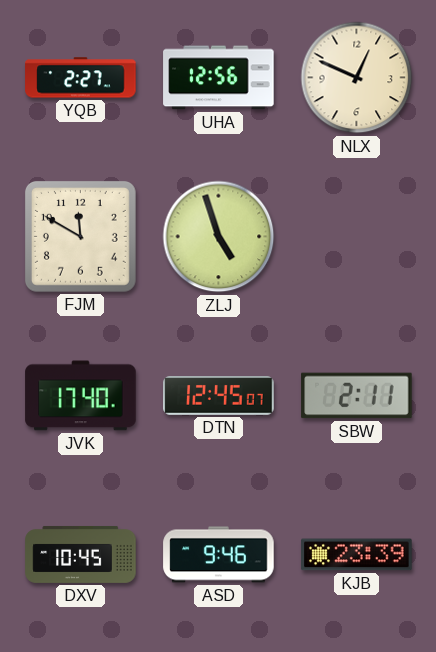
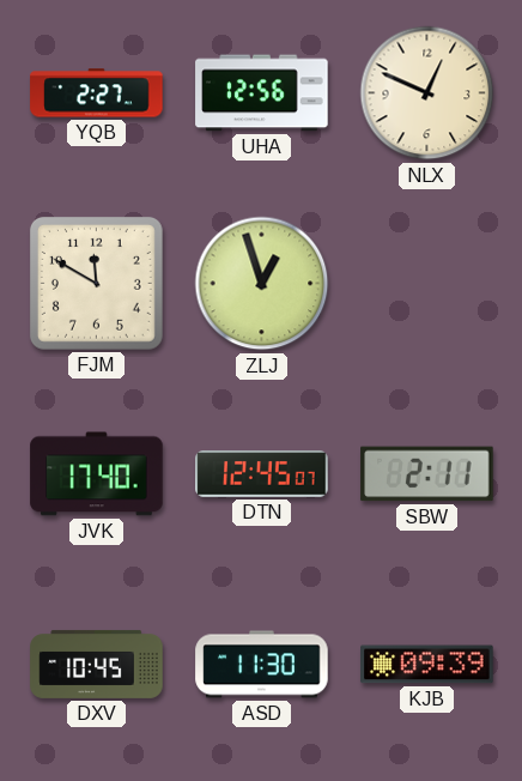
ZLJ: 4:57 -> 12:57 (262, 284)
ASD: 9:46 -> 11:30 (262, 665)
KJB: 23:39 -> 09:39 (427, 665)
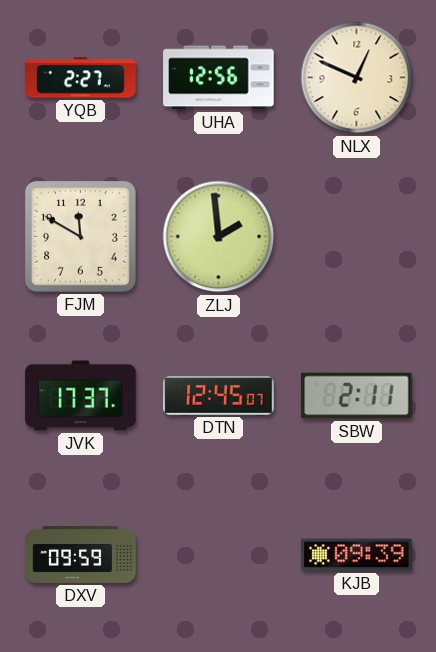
ZLJ: 12:57 -> 1:59 (219, 237)
JVK: 17:40 -> 17:37 (81, 396)
DXV: 10:45 -> 09:59 (81, 554)
ASD: 11:30 -> none (262, 665)
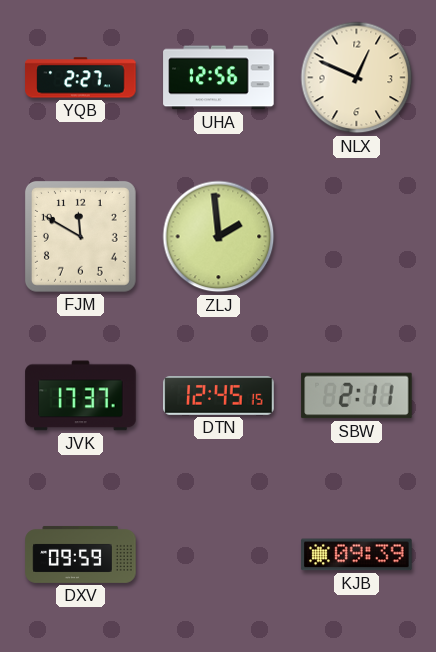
DTN: 12:45:07 -> 12:45:15 (219, 396)
